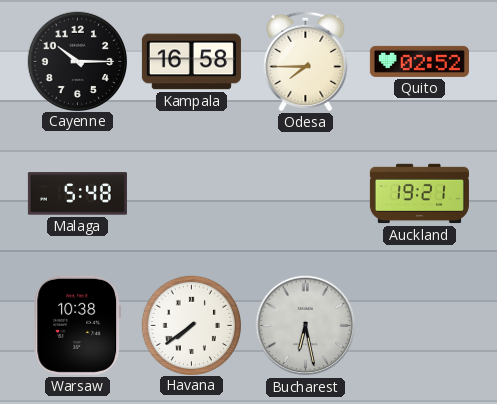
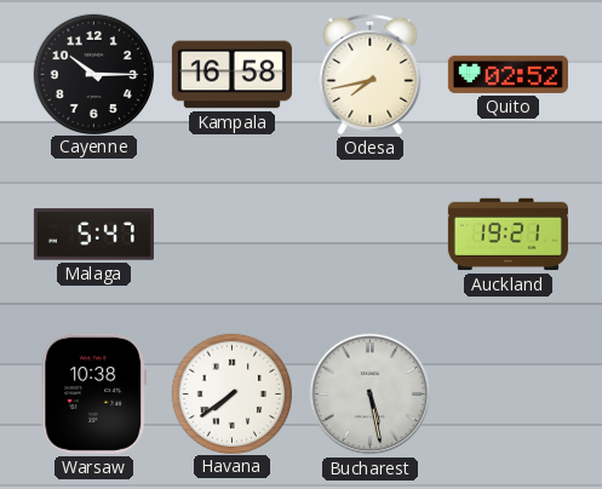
Odesa: 7:45 -> 7:43 (371, 74)
Malaga: 5:48 -> 5:47 (93, 235)
Bucharest: 6:28 -> 5:28 (371, 395)
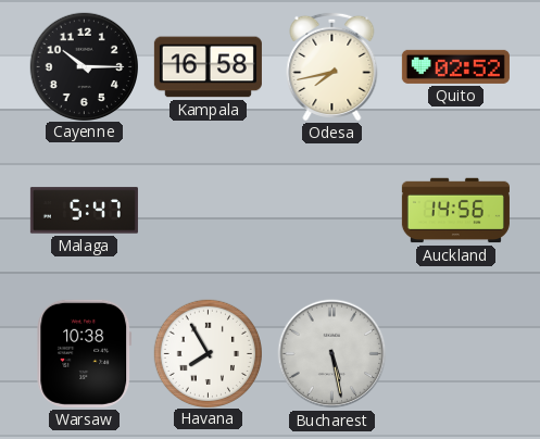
Auckland: 19:21 -> 14:56 (455, 211)
Havana: 7:39 -> 7:55 (208, 353)
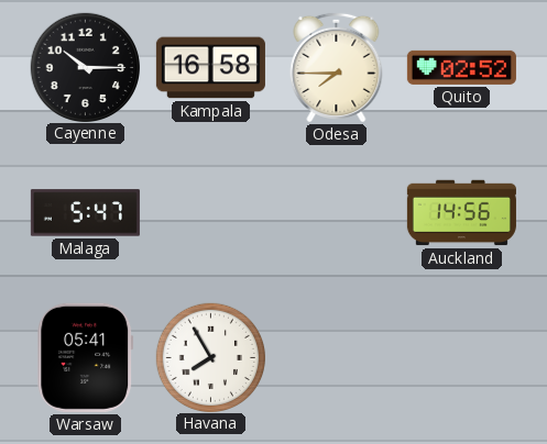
Odesa: 7:43 -> 7:45 (337, 67)
Warsaw: 10:38 -> 05:41 (86, 357)
Bucharest: 5:28 -> none (332, 354)
